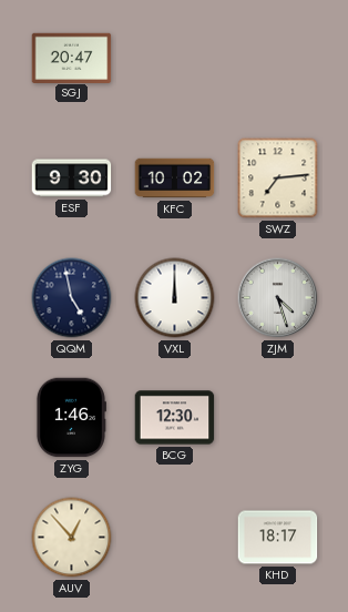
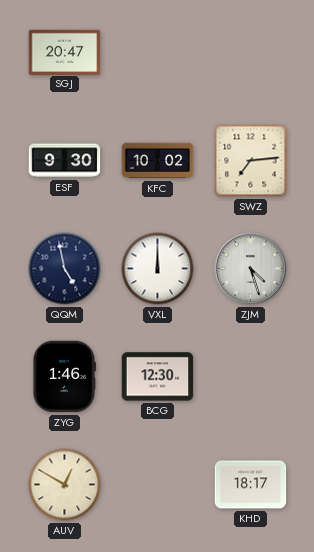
AUV: 12:53 -> 12:50 (65, 485)
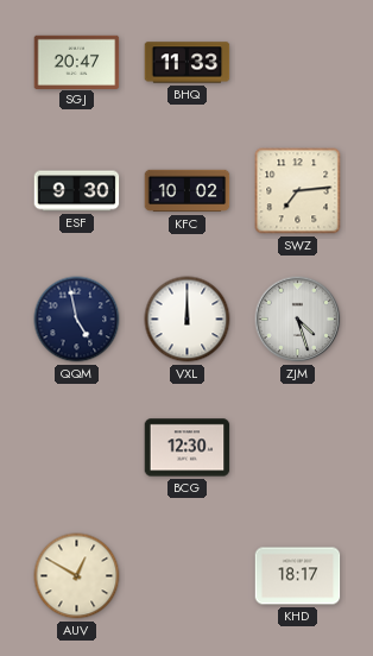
BHQ: none -> 11:33 (188, 63)
ZYG: 1:46 -> none (64, 377)
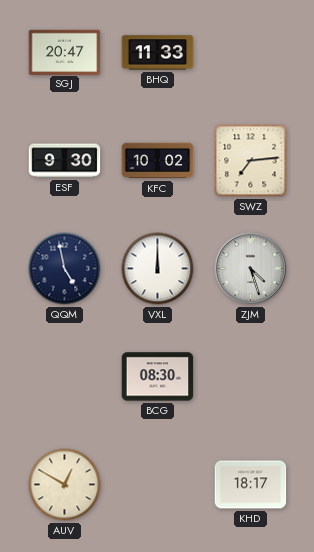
BCG: 12:30 -> 08:30 (158, 377)
